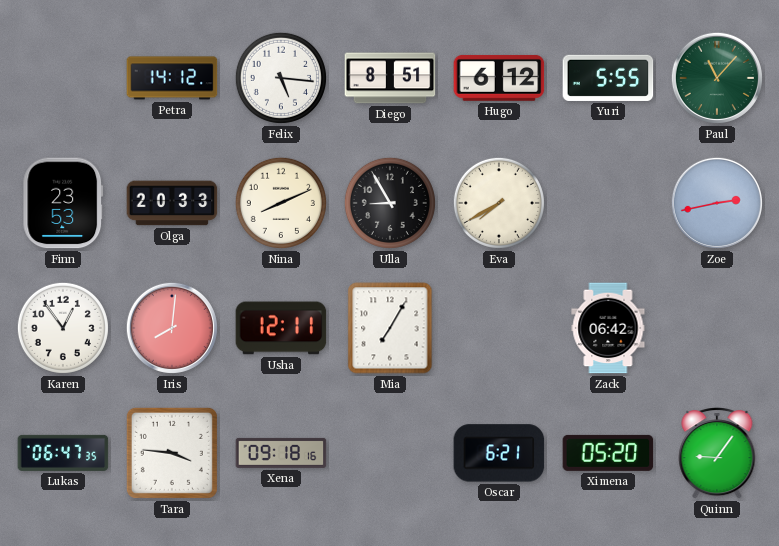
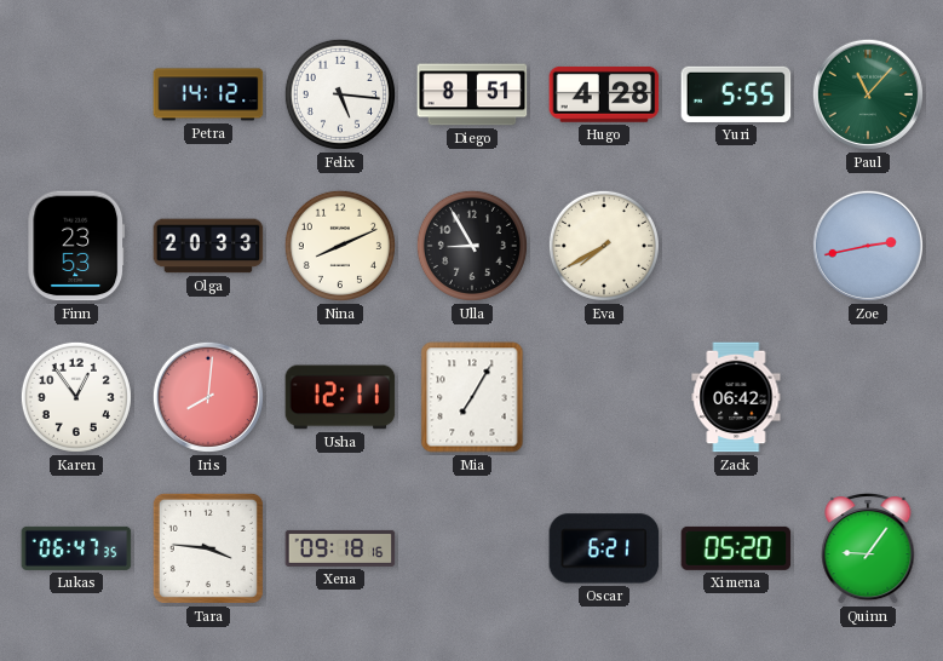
Hugo: 6:12 -> 4:28 (604, 94)
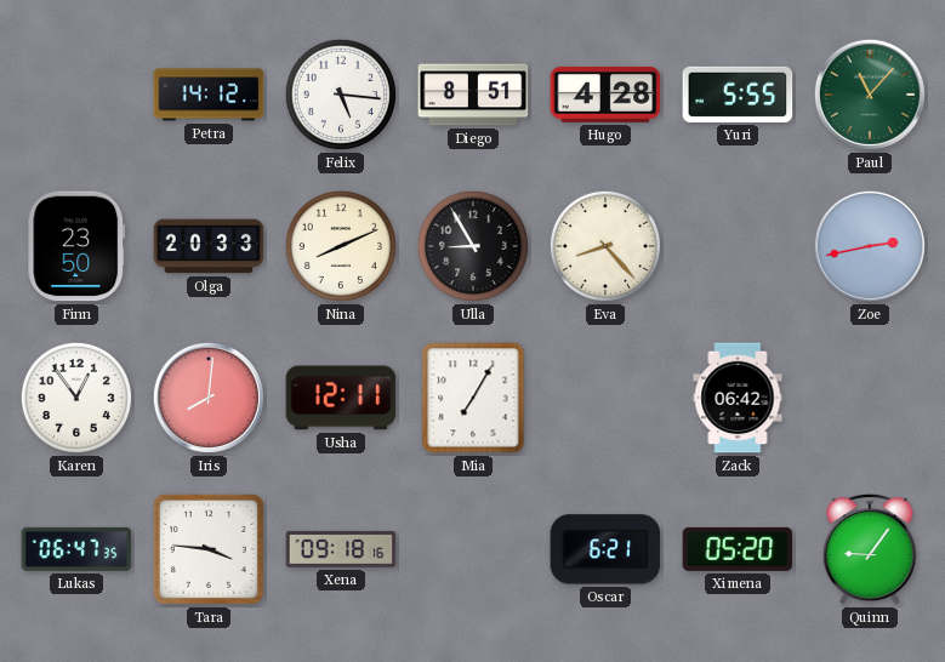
Finn: 23:53 -> 23:50 (76, 246)
Eva: 7:40 -> 8:23 (605, 246)
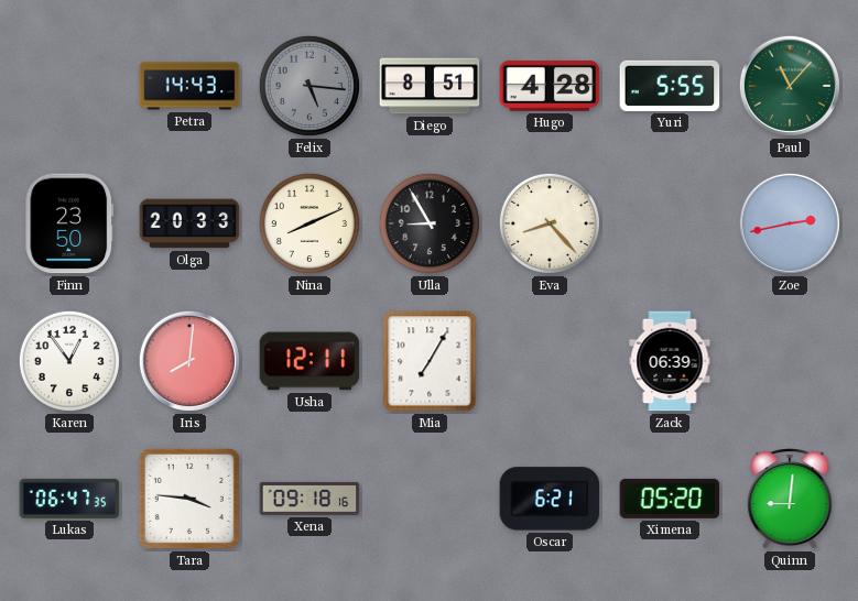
Petra: 14:12 -> 14:43 (189, 86)
Felix dial: white -> grey (309, 86)
Zack: 06:42 -> 06:39 (670, 361)
Quinn: 9:06 -> 9:01 (790, 499)
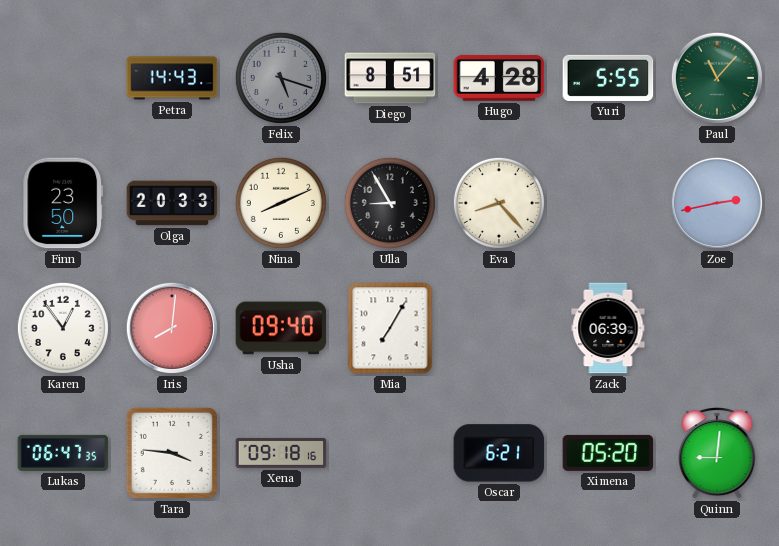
Felix: 5:16 -> 5:18 (281, 78)
Usha: 12:11 -> 09:40 (281, 328)
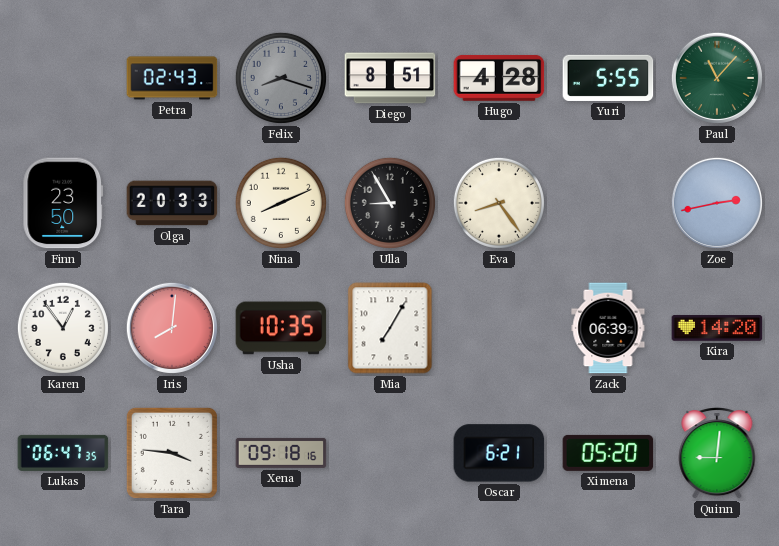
Petra: 14:43 -> 02:43 (172, 78)
Felix: 5:18 -> 8:18 (281, 78)
Eva: 8:23 -> 8:24 (499, 203)
Usha: 09:40 -> 10:35 (281, 328)
Kira: none -> 14:20 (717, 328)
